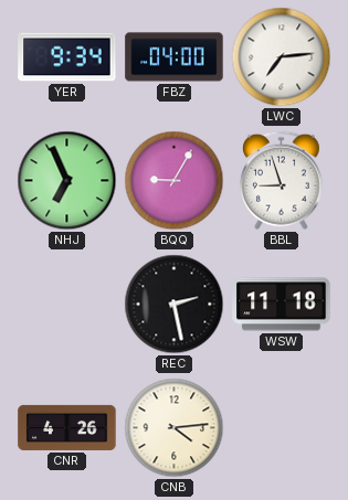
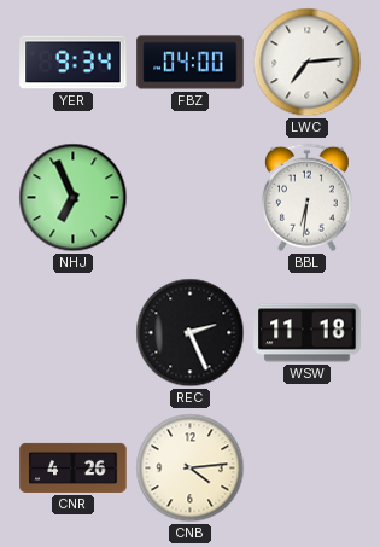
BQQ: 9:05 -> none (175, 181)
BBL: 8:57 -> 6:31 (306, 198)
REC: 2:28 -> 2:26 (191, 333)
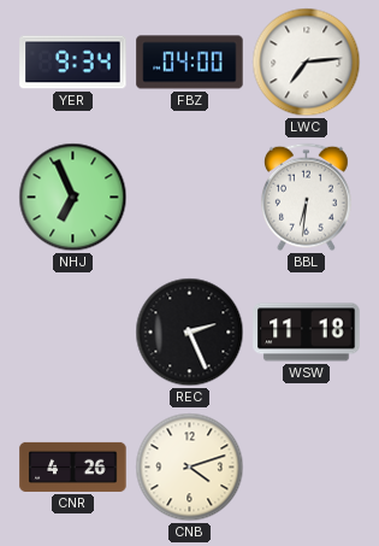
CNB: 4:14 -> 4:12 (190, 468)
